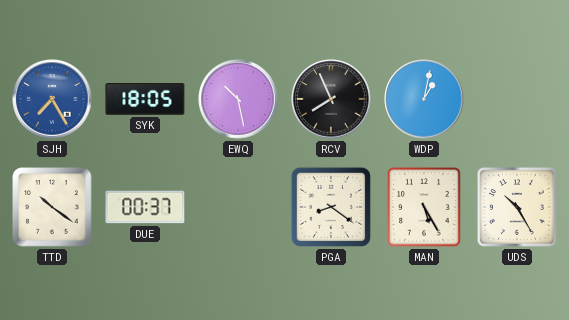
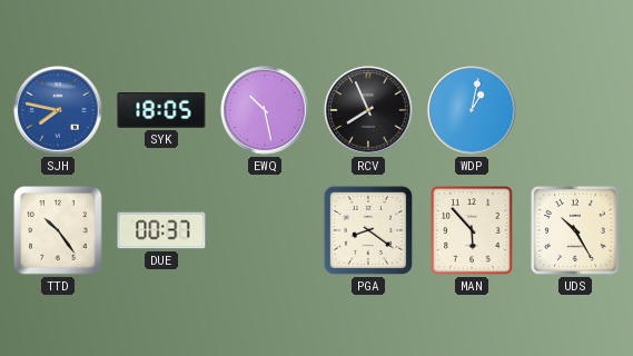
SJH: 7:25 -> 7:47 (58, 110)
TTD: 10:21 -> 10:24 (58, 230)
MAN: 5:25 -> 5:53 (472, 230)
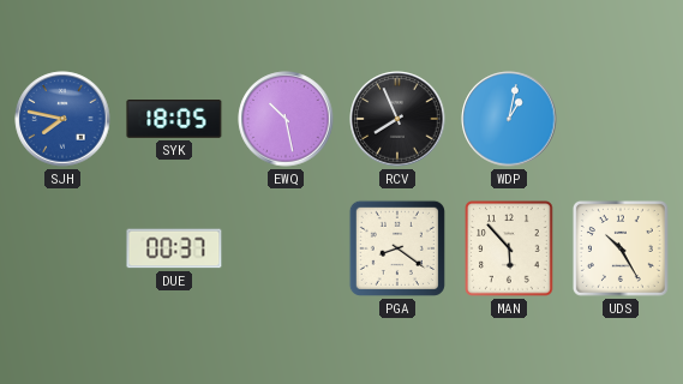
TTD: 10:24 -> none (58, 230)
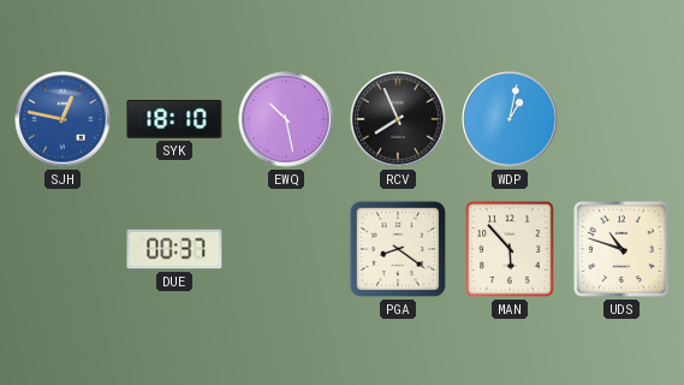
SJH: 7:47 -> 12:47 (63, 119)
SYK: 18:05 -> 18:10 (174, 120)
UDS: 10:25 -> 10:48 (621, 249)
